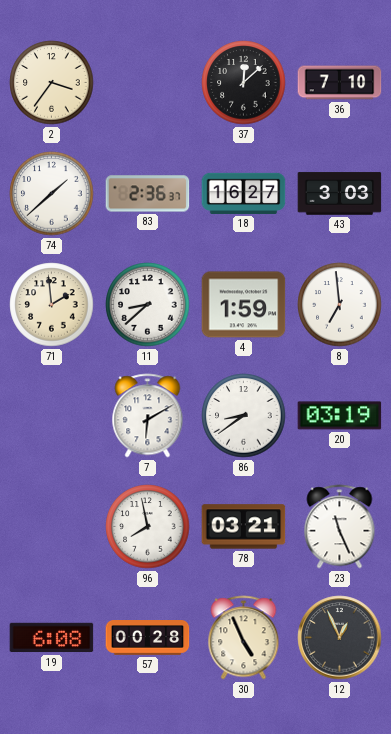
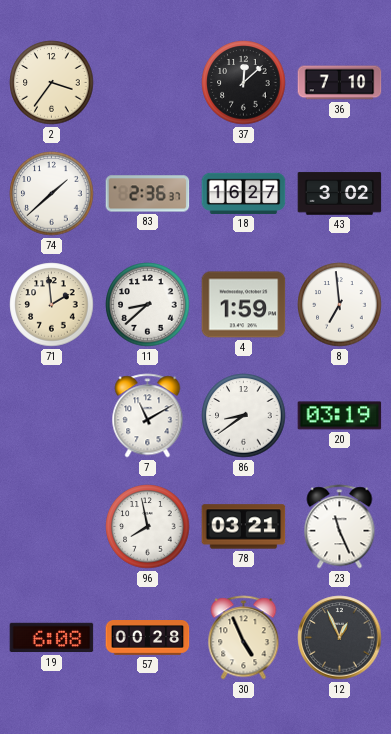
43: 3:03 -> 3:02 (340, 194)
7: 6:10 -> 11:10 (148, 416)
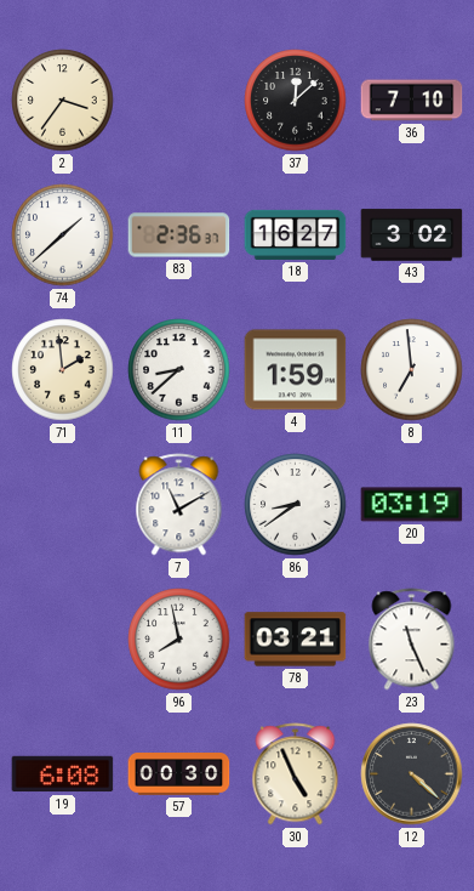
57: 00:28 -> 00:30 (179, 774)
12: 12:56 -> 4:22 (412, 774)
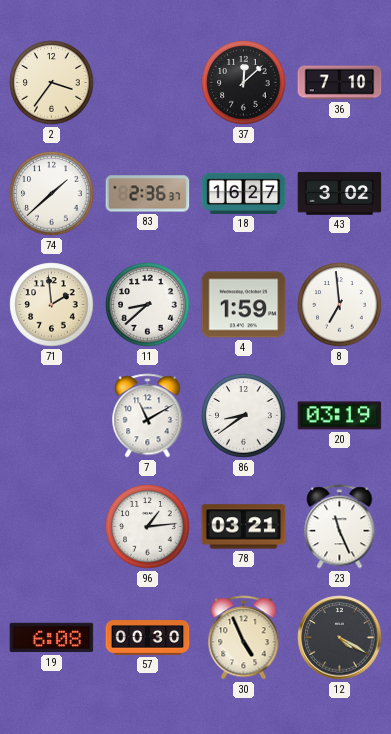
96: 7:58 -> 1:14 (148, 527)
12: 4:22 -> 4:20 (340, 638)
